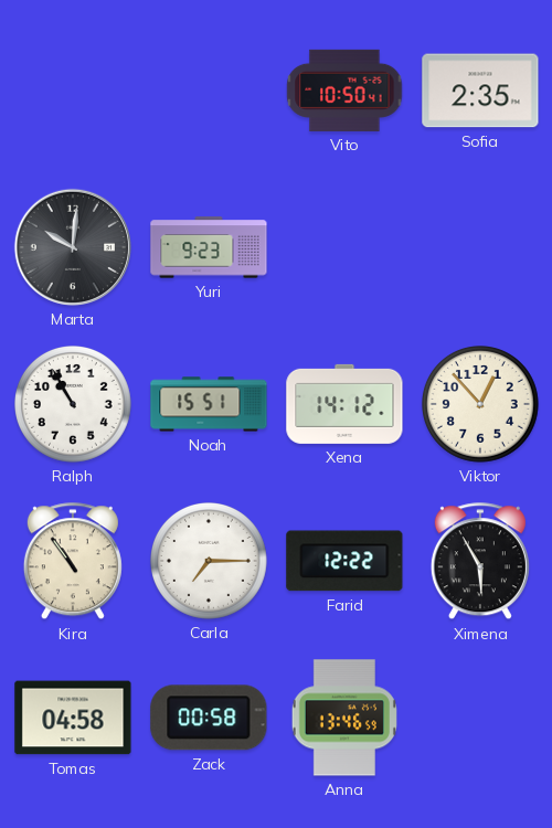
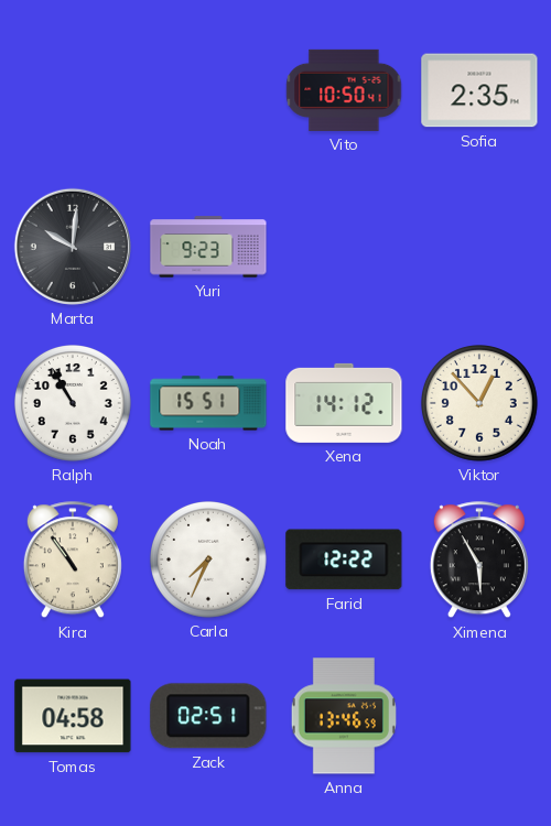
Carla: 7:15 -> 7:34 (209, 561)
Zack: 00:58 -> 02:51 (208, 716)
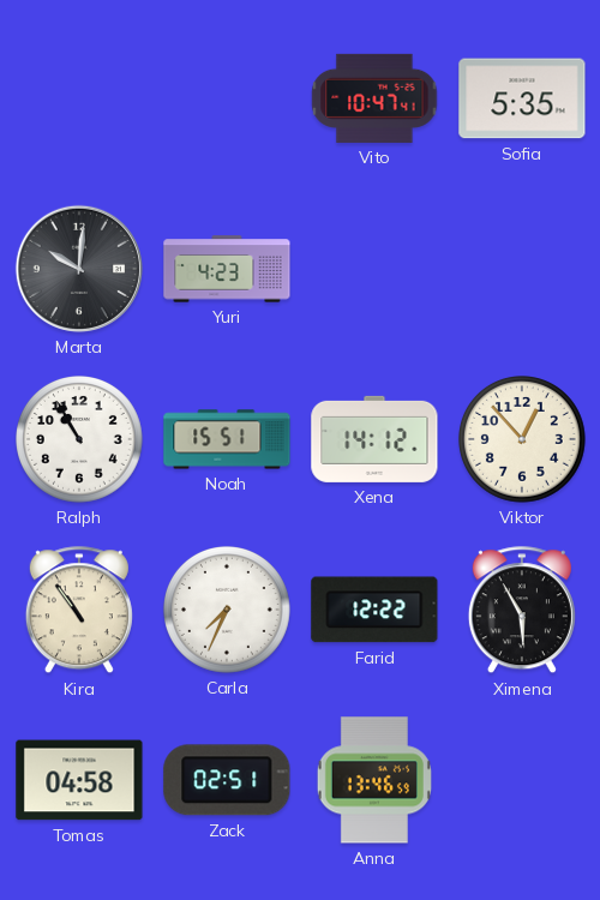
Vito: 10:50 -> 10:47 (374, 98)
Sofia: 2:35 -> 5:35 (522, 98)
Yuri: 9:23 -> 4:23 (227, 269)
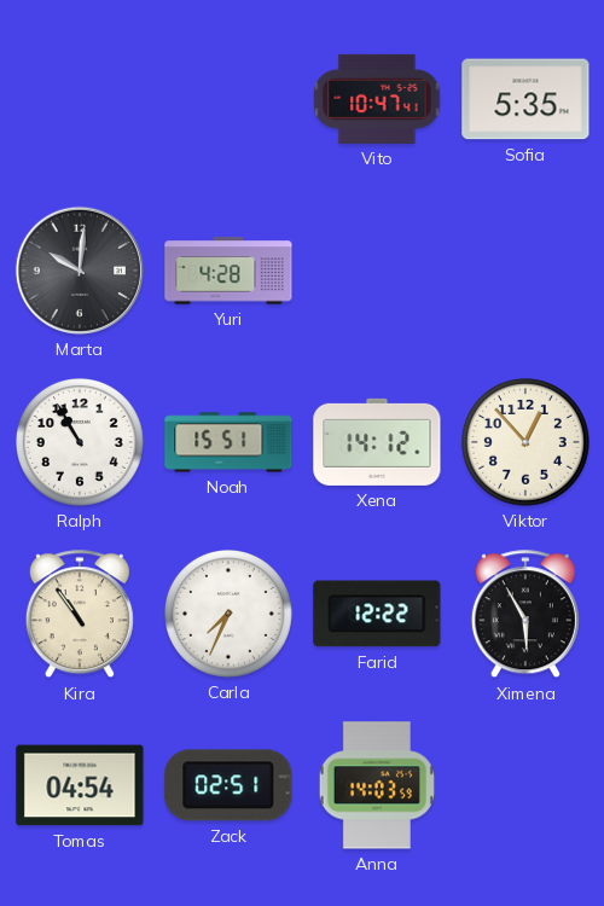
Yuri: 4:23 -> 4:28 (228, 271)
Tomas: 04:58 -> 04:54 (80, 785)
Anna: 13:46 -> 14:03 (377, 785)
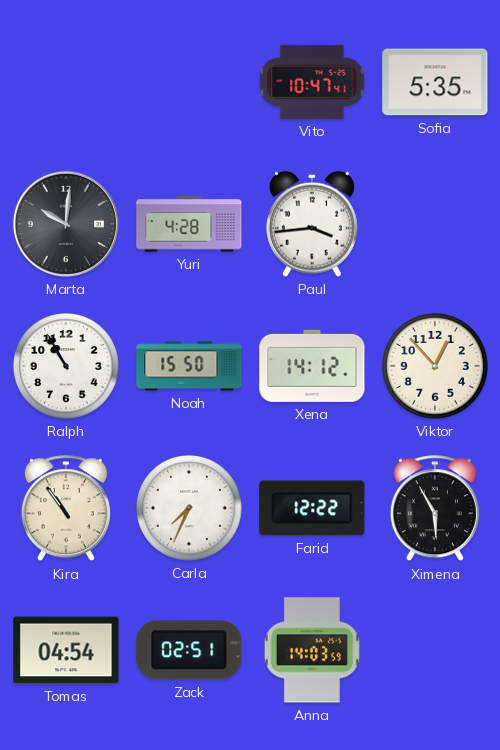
Paul: none -> 3:44 (312, 224)
Noah: 15:51 -> 15:50 (189, 366)
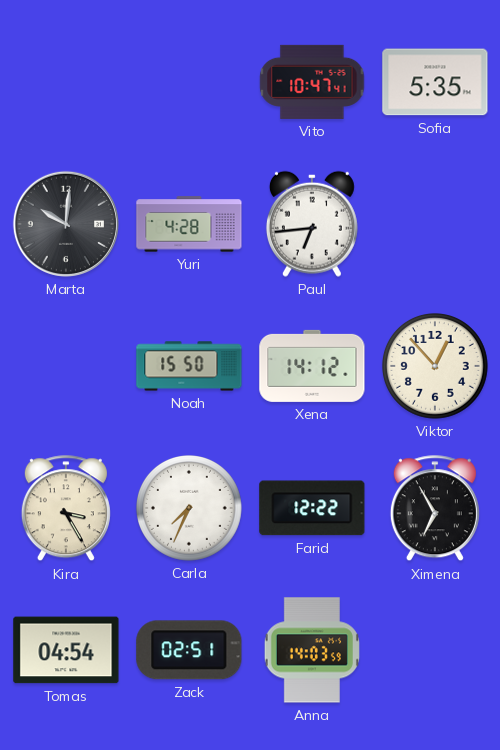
Paul: 3:44 -> 6:44 (312, 224)
Ralph: 10:55 -> none (67, 367)
Kira: 10:54 -> 3:25 (66, 509)
Ximena: 5:55 -> 6:55 (435, 509)
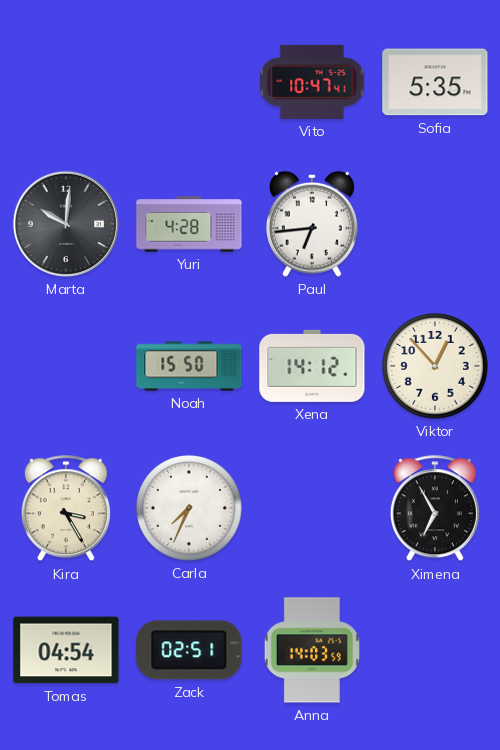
Farid: 12:22 -> none (312, 508)
